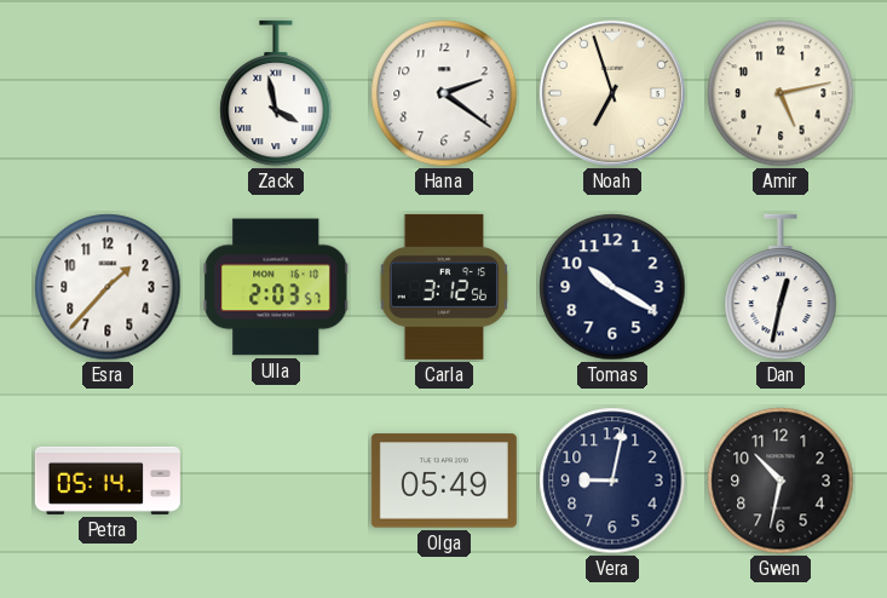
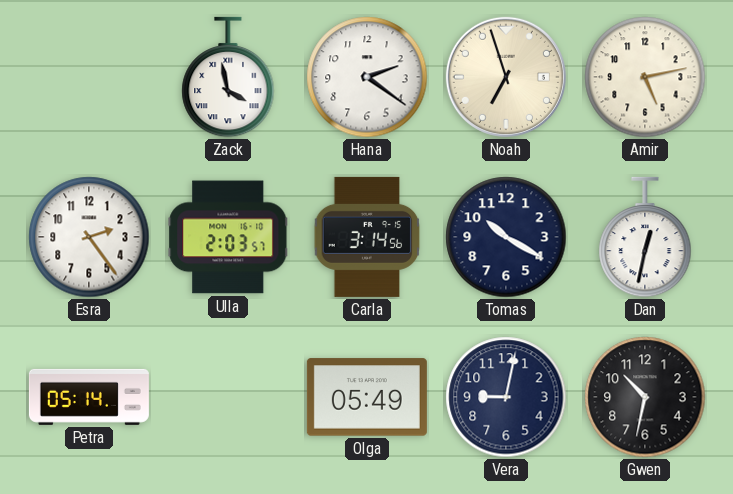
Esra: 1:37 -> 2:24 (89, 237)
Carla: 3:12 -> 3:14 (367, 237)
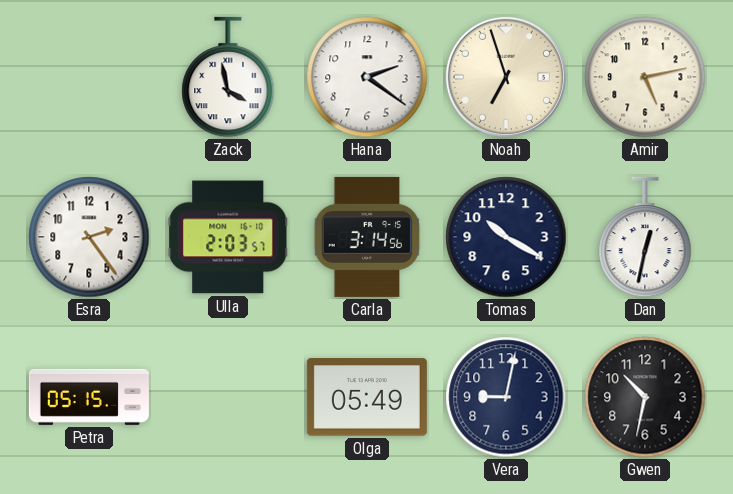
Petra: 05:14 -> 05:15 (89, 397)
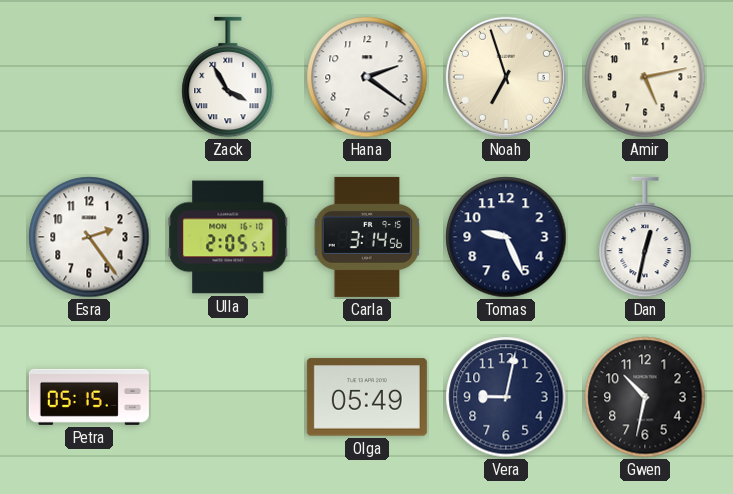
Zack: 3:58 -> 3:55 (228, 77)
Ulla: 2:03 -> 2:05 (228, 237)
Tomas: 10:20 -> 9:26 (506, 237)
